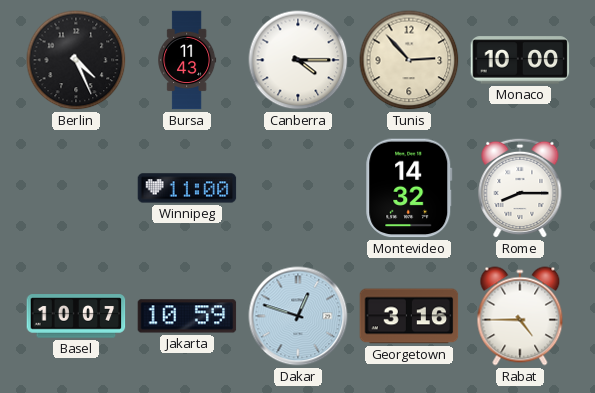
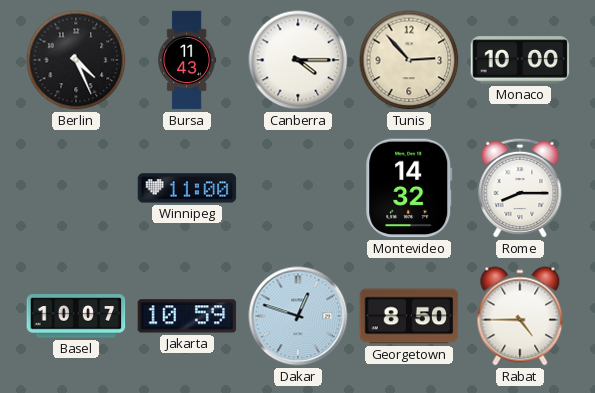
Georgetown: 3:16 -> 8:50 (409, 316)
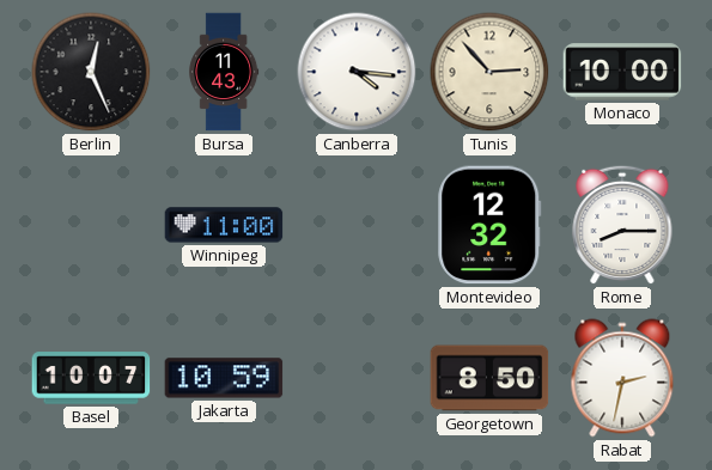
Berlin: 4:26 -> 12:26 (91, 72)
Canberra: 4:15 -> 4:16 (357, 72)
Montevideo: 14:32 -> 12:32 (489, 225)
Dakar: 12:48 -> none (298, 316)
Rabat: 4:45 -> 2:32 (622, 378)
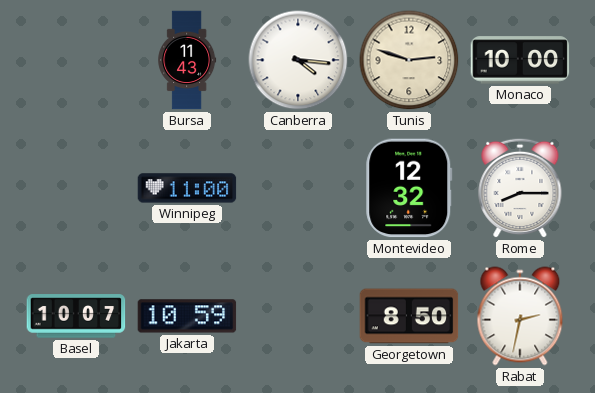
Berlin: 12:26 -> none (91, 72)
Tunis: 2:53 -> 2:48 (409, 60)
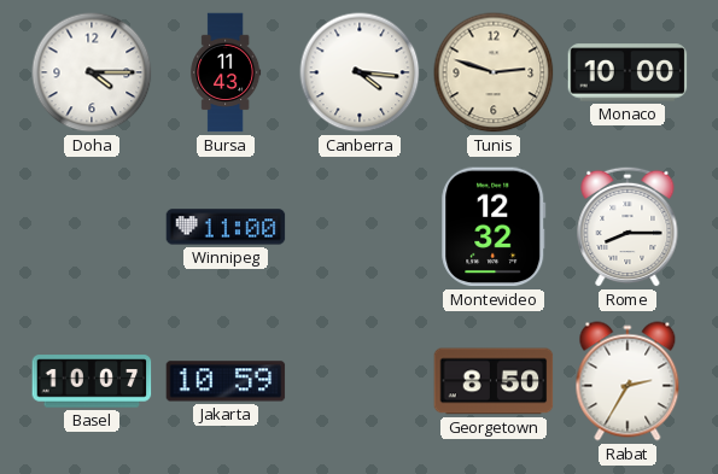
Doha: none -> 4:15 (92, 72)
Rabat: 2:32 -> 2:35 (627, 381)
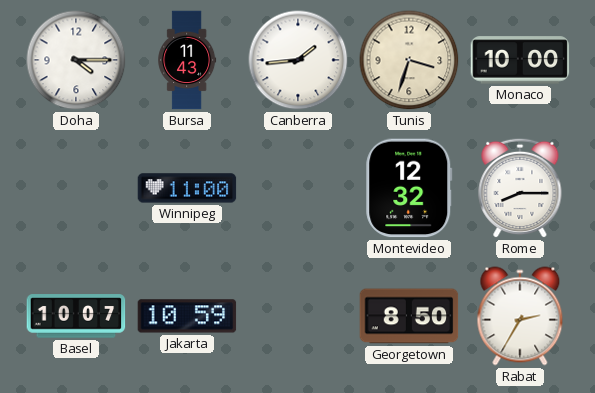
Canberra: 4:16 -> 1:44 (298, 60)
Tunis: 2:48 -> 3:33 (409, 60)
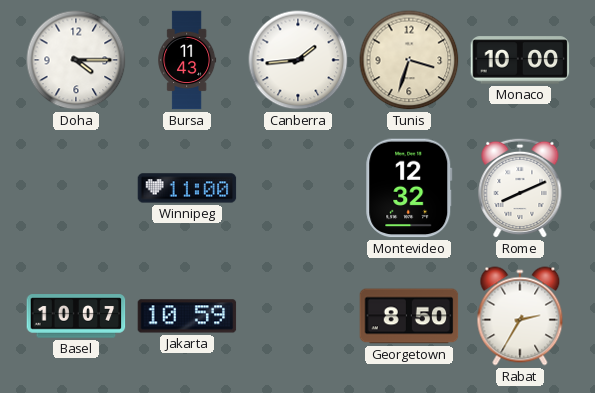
Rome: 8:15 -> 8:11 (520, 188)
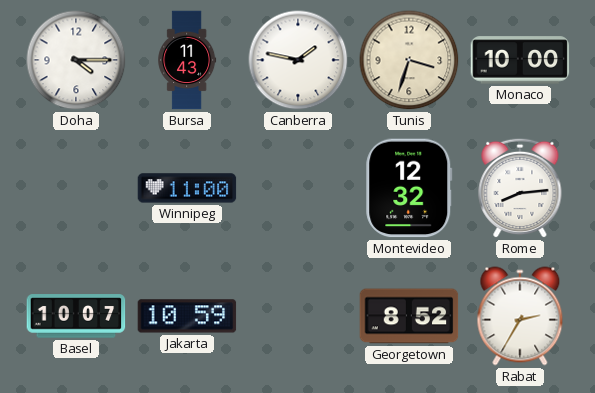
Canberra: 1:44 -> 1:47 (298, 60)
Rome: 8:11 -> 8:14 (520, 188)
Georgetown: 8:50 -> 8:52 (409, 316)
